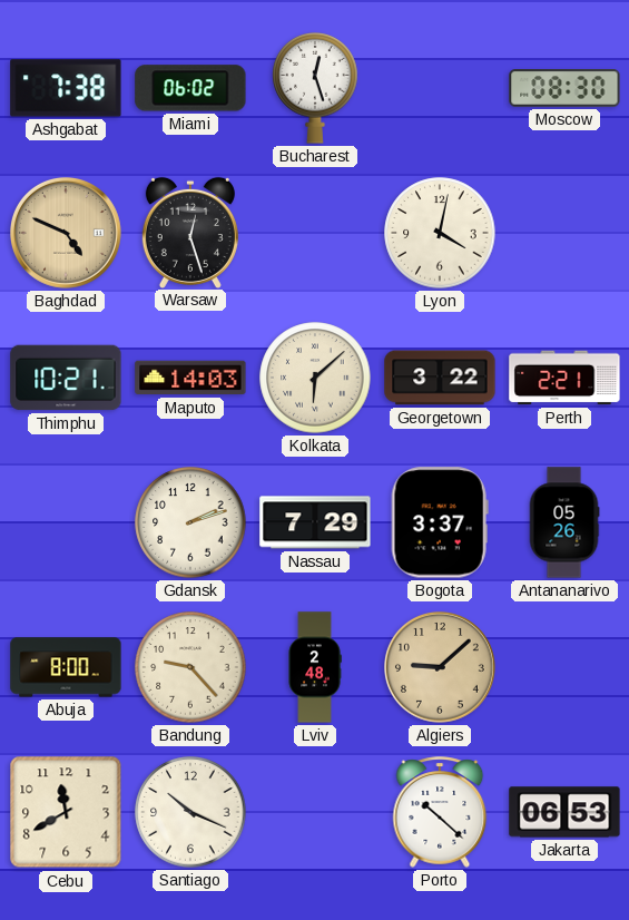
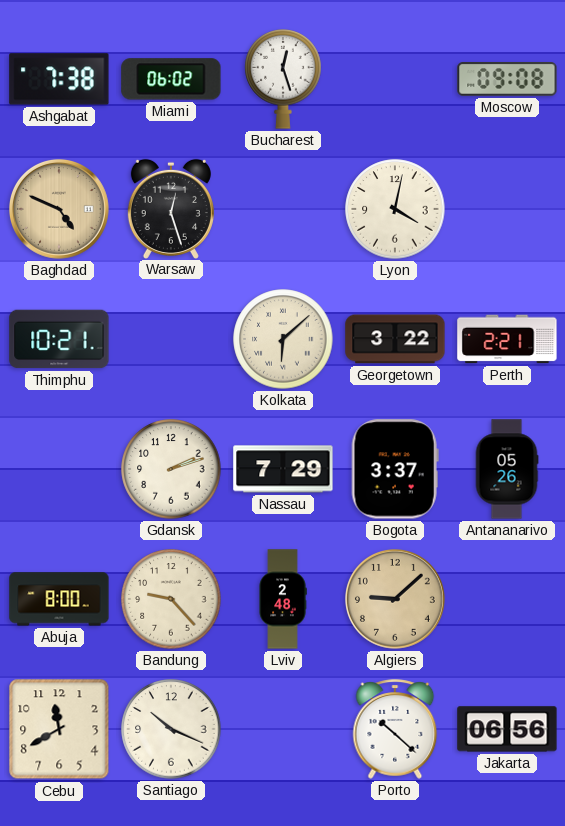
Moscow: 08:30 -> 09:08 (507, 79)
Maputo: 14:03 -> none (190, 378)
Jakarta: 06:53 -> 06:56 (507, 729)
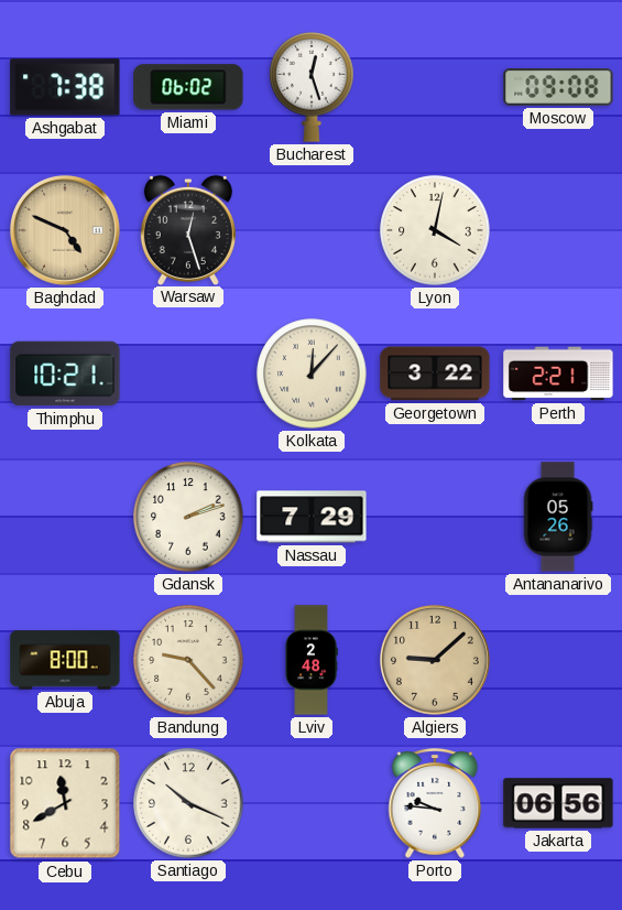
Kolkata: 6:08 -> 12:07 (312, 373)
Bogota: 3:37 -> none (395, 469)
Porto: 10:22 -> 9:46 (435, 803)
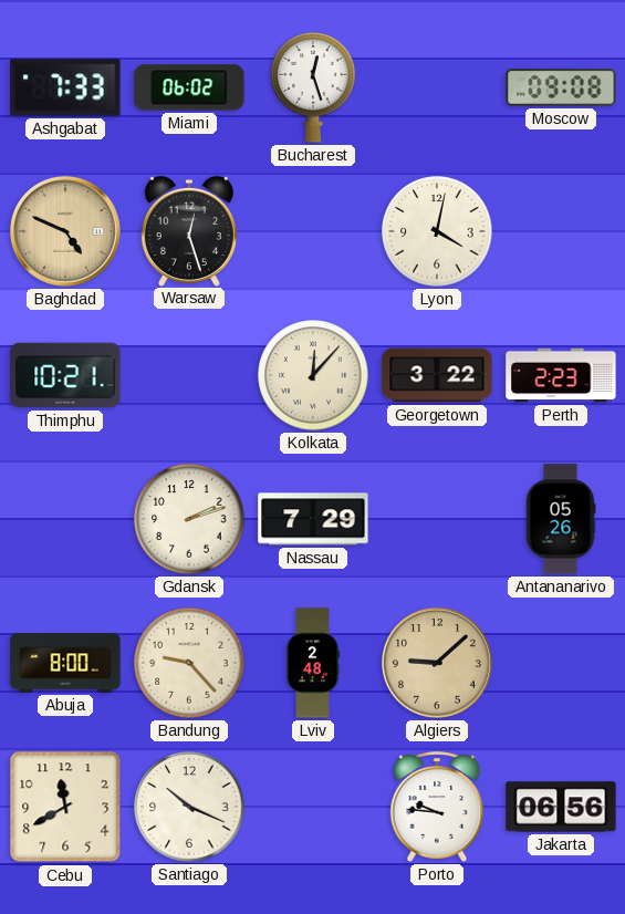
Ashgabat: 7:38 -> 7:33 (65, 87)
Perth: 2:21 -> 2:23 (561, 375)
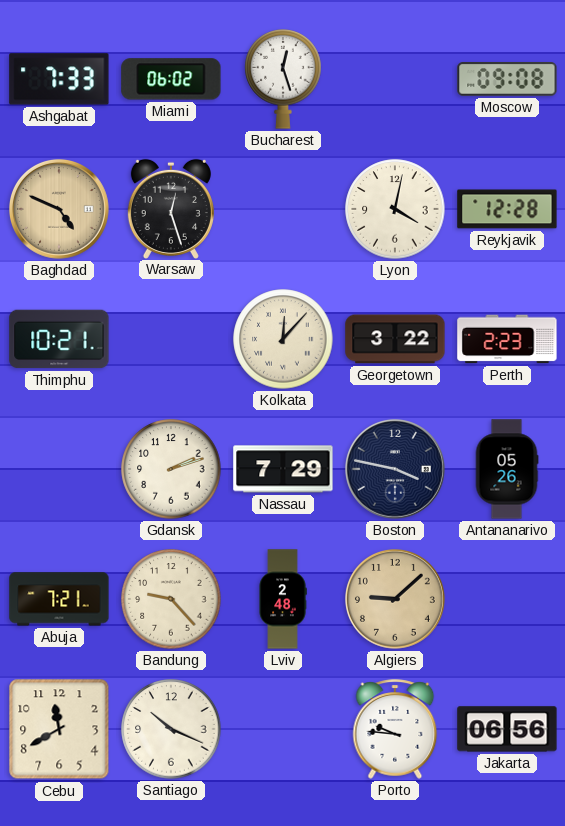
Reykjavik: none -> 12:28 (507, 209)
Boston: none -> 3:47 (396, 470)
Abuja: 8:00 -> 7:21 (59, 599)
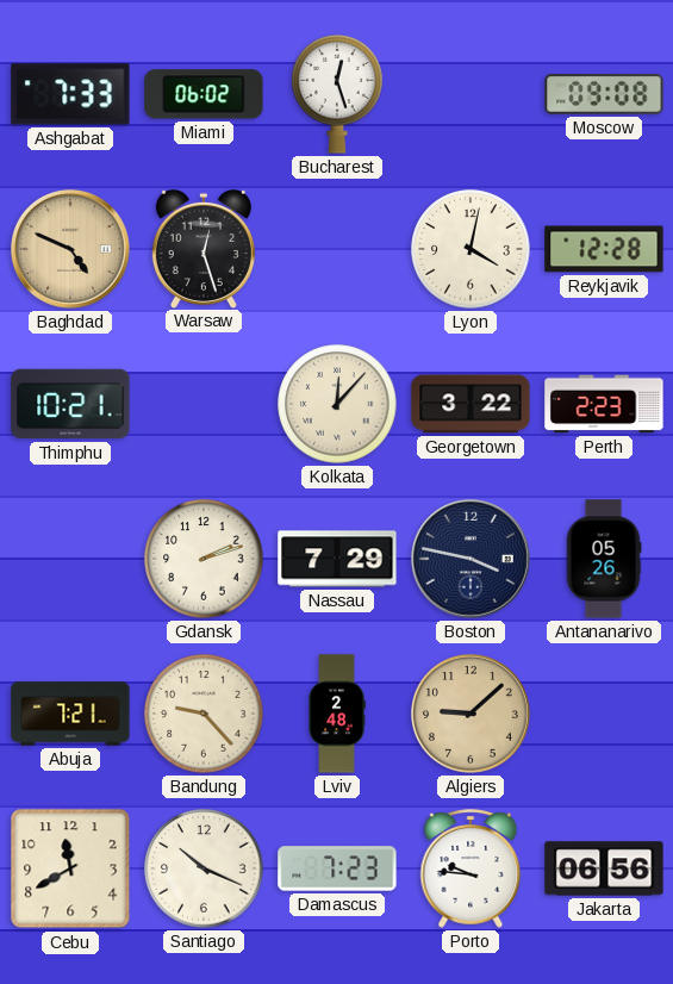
Damascus: none -> 7:23 (337, 868)
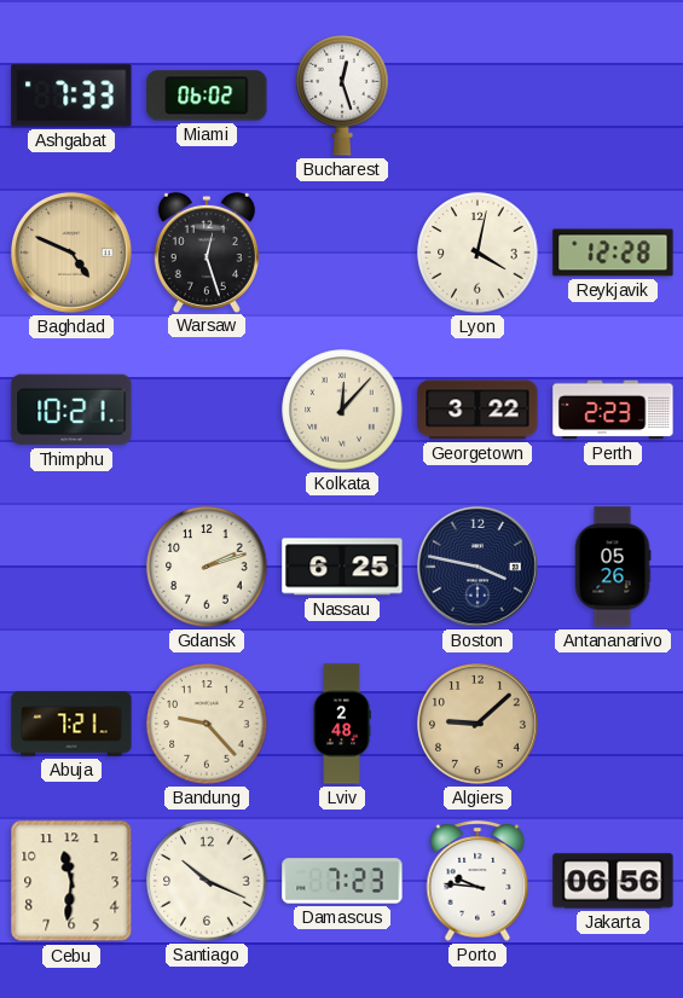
Moscow: 09:08 -> none (604, 94)
Nassau: 7:29 -> 6:25 (342, 567)
Cebu: 11:40 -> 11:31 (71, 881)
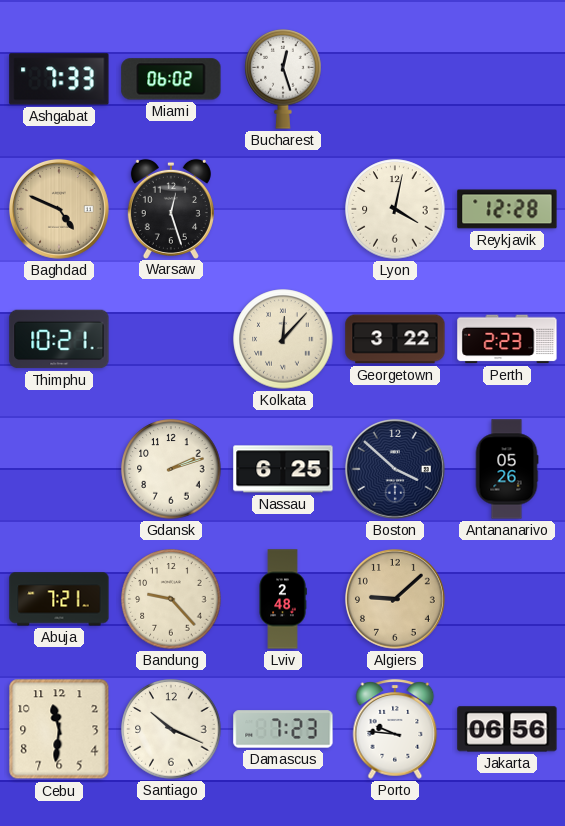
Boston: 3:47 -> 3:52 (396, 470)
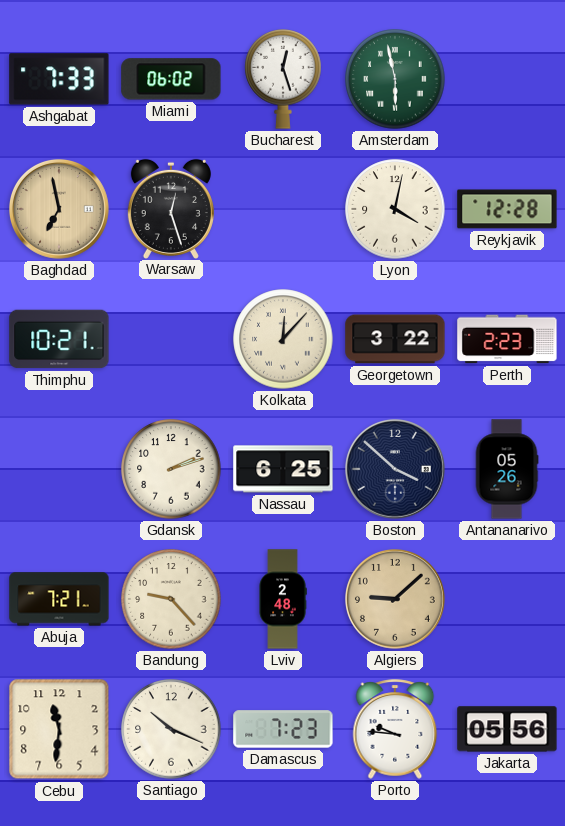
Amsterdam: none -> 5:58 (395, 79)
Baghdad: 4:49 -> 6:58 (60, 210)
Jakarta: 06:56 -> 05:56 (507, 729)
